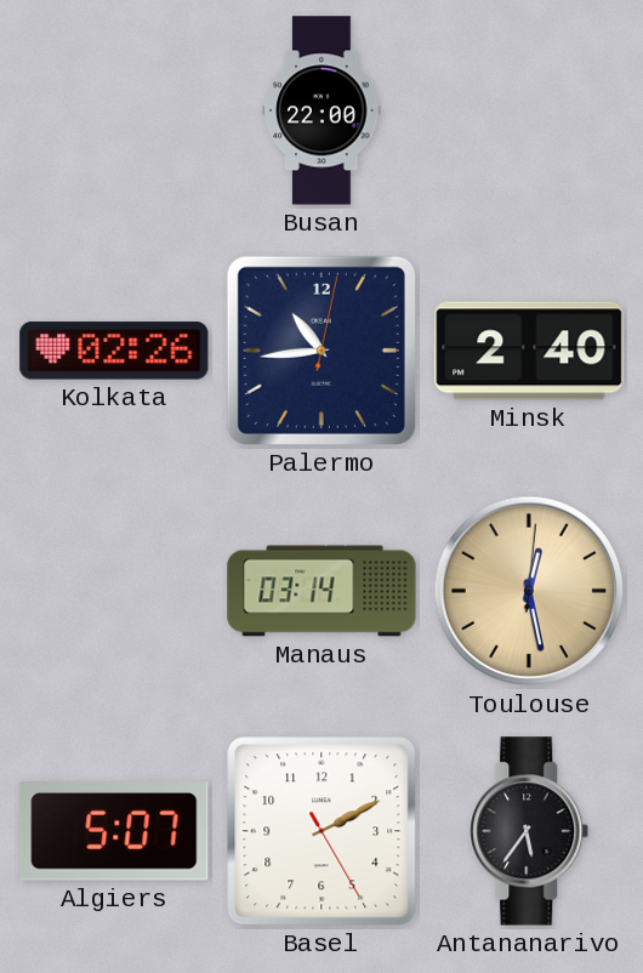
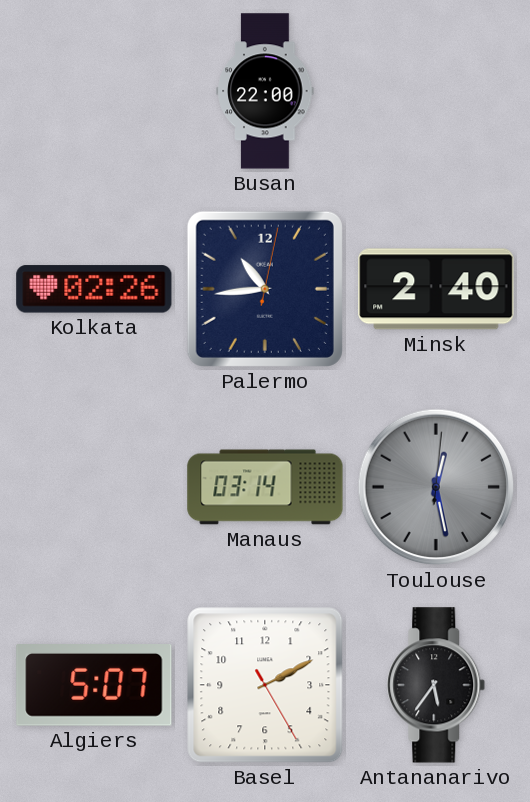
Toulouse dial: champagne -> grey (436, 487)
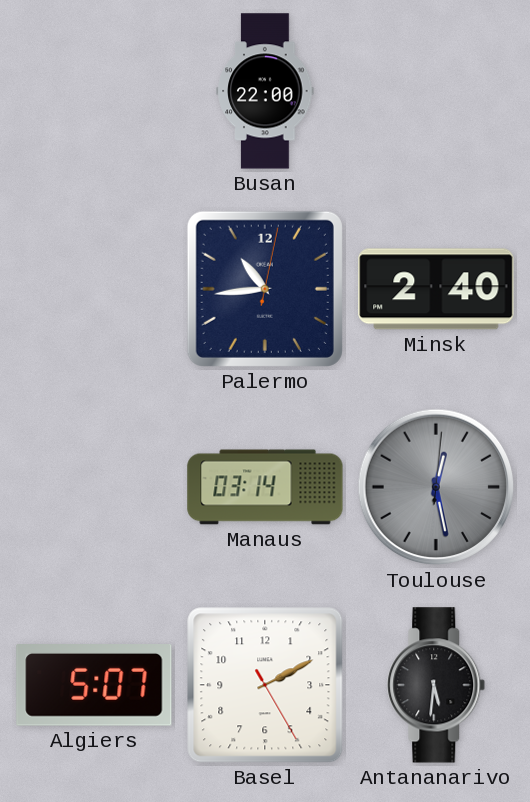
Kolkata: 02:26 -> none (94, 289)
Antananarivo: 5:36 -> 5:31 (436, 685)
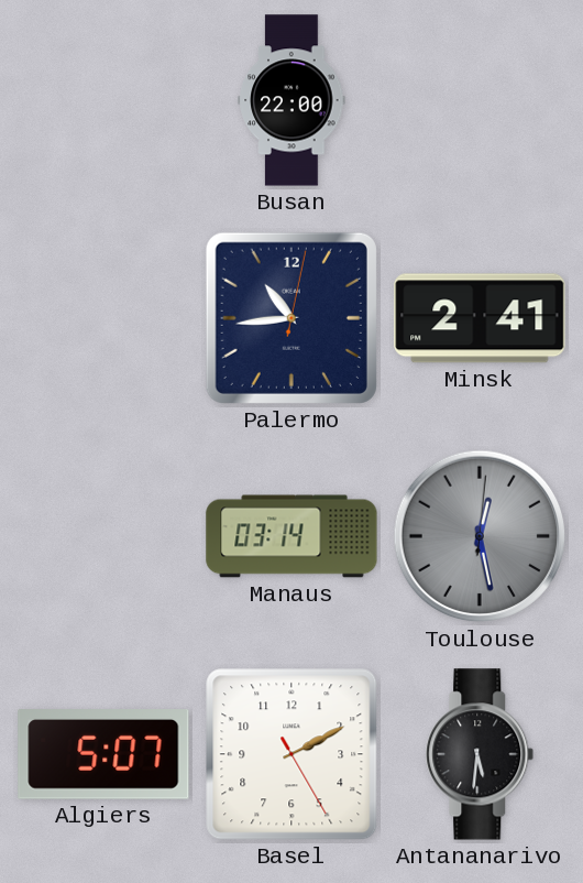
Minsk: 2:40 -> 2:41 (480, 318)
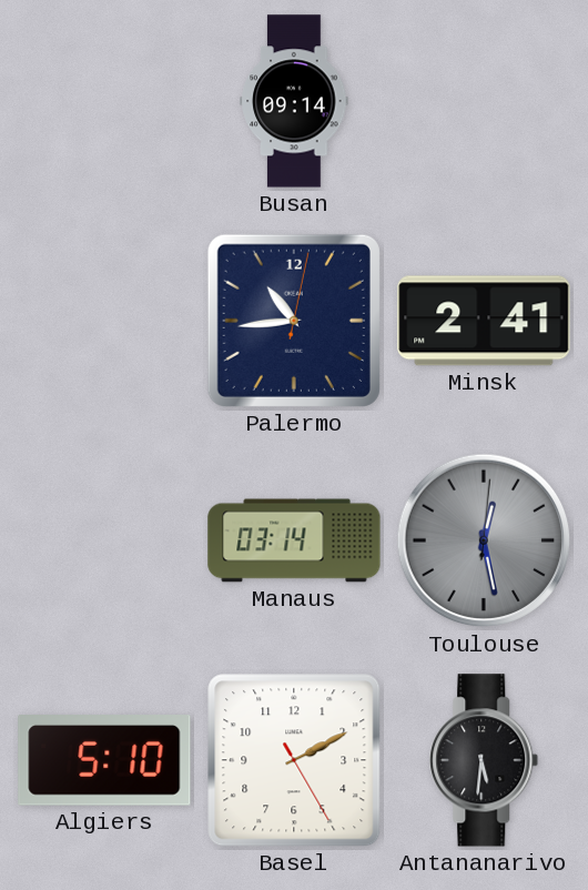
Busan: 22:00 -> 09:14 (294, 101)
Algiers: 5:07 -> 5:10 (104, 761)
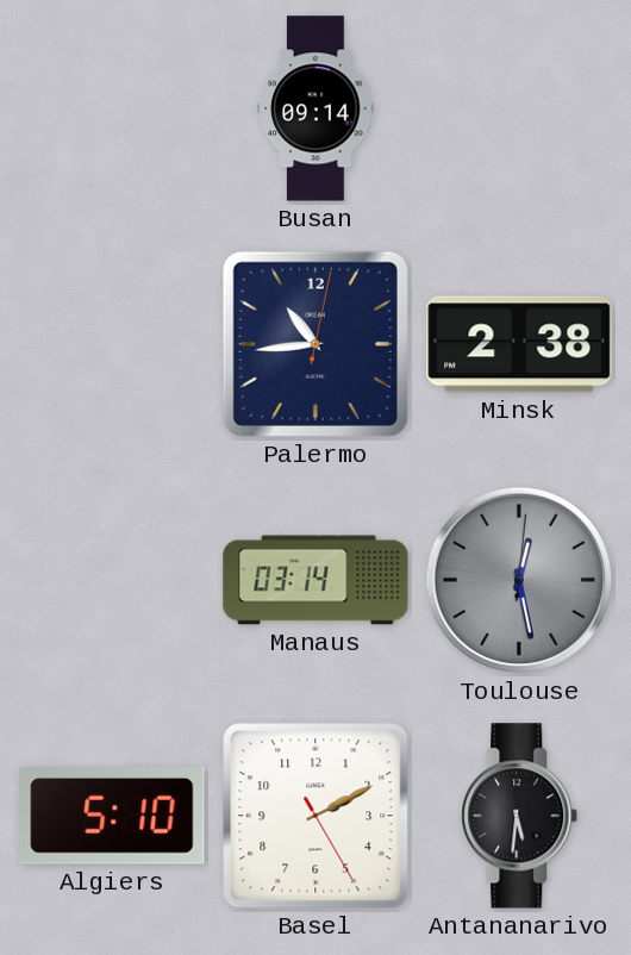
Minsk: 2:41 -> 2:38 (519, 344)
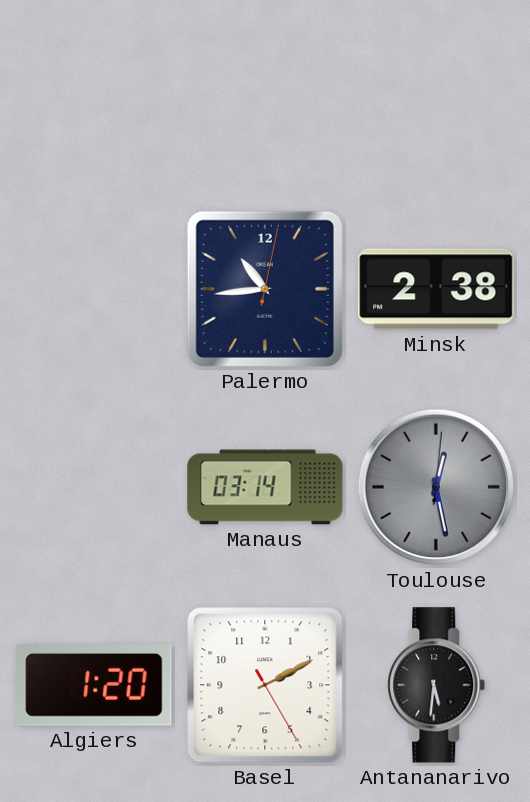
Busan: 09:14 -> none (315, 108)
Algiers: 5:10 -> 1:20 (94, 686)
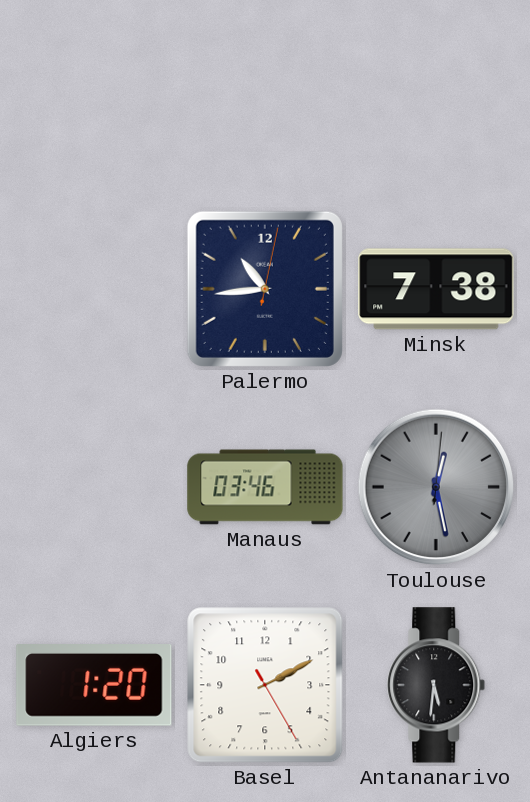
Minsk: 2:38 -> 7:38 (436, 289)
Manaus: 03:14 -> 03:46 (265, 487)
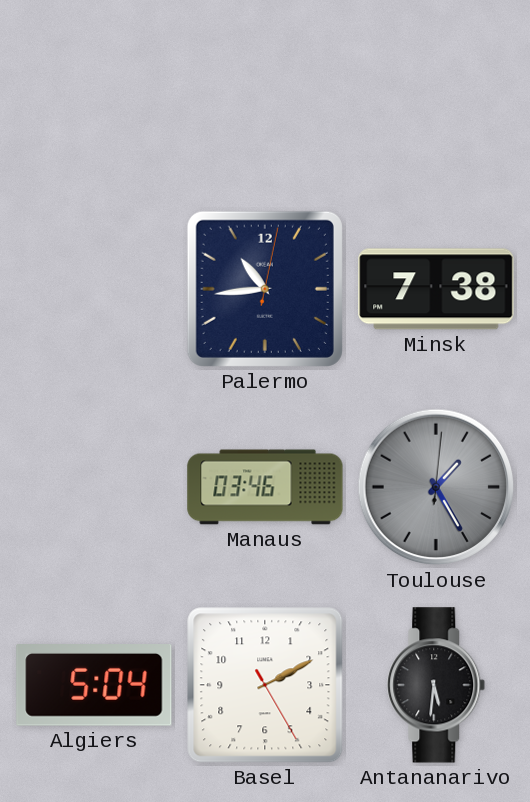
Toulouse: 12:28 -> 1:25 (436, 487)
Algiers: 1:20 -> 5:04 (94, 686)
